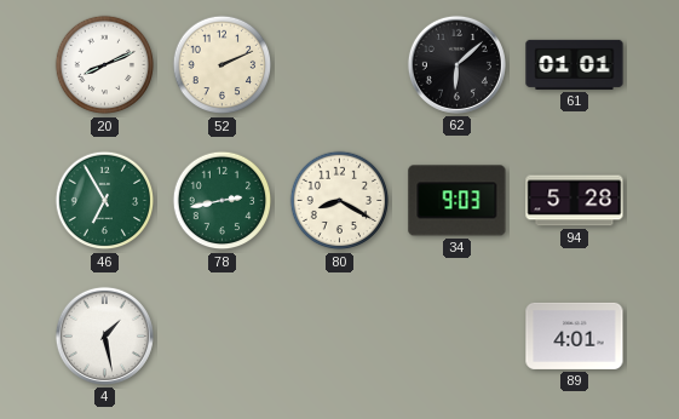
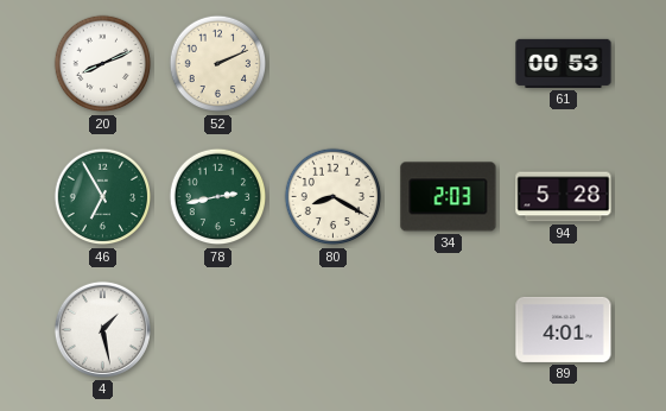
62: 6:08 -> none (456, 64)
61: 01:01 -> 00:53 (564, 63)
34: 9:03 -> 2:03 (449, 197)
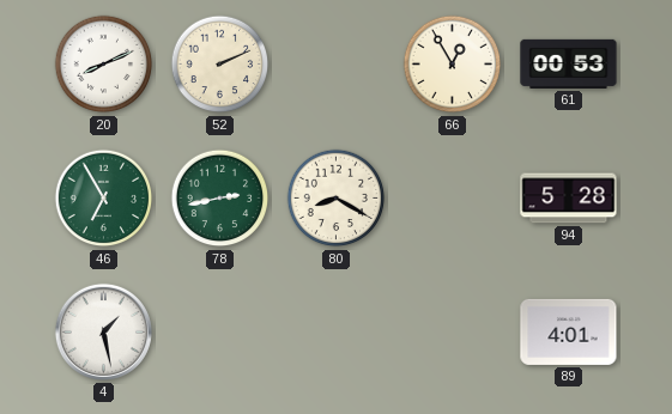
66: none -> 12:55 (453, 65)
34: 2:03 -> none (449, 197)
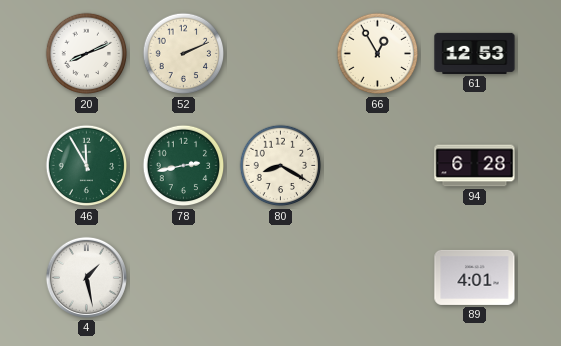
61: 00:53 -> 12:53 (475, 53)
46: 6:55 -> 11:55 (87, 166)
94: 5:28 -> 6:28 (475, 166)
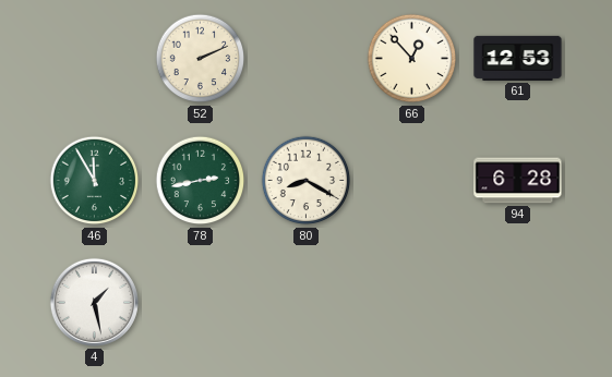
20: 8:11 -> none (87, 54)
66: 12:55 -> 12:53 (412, 59)
89: 4:01 -> none (475, 277)
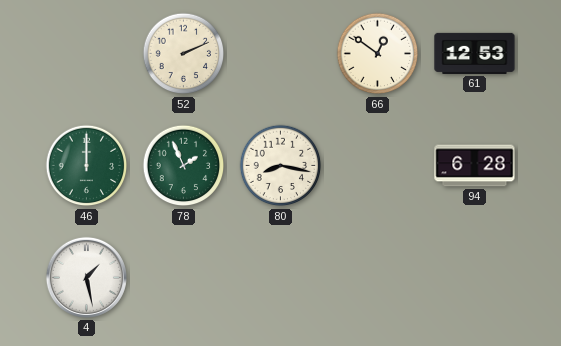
66: 12:53 -> 12:51 (378, 54)
46: 11:55 -> 12:00 (87, 166)
78: 2:43 -> 1:56 (184, 166)
80: 8:20 -> 8:17 (281, 166)
